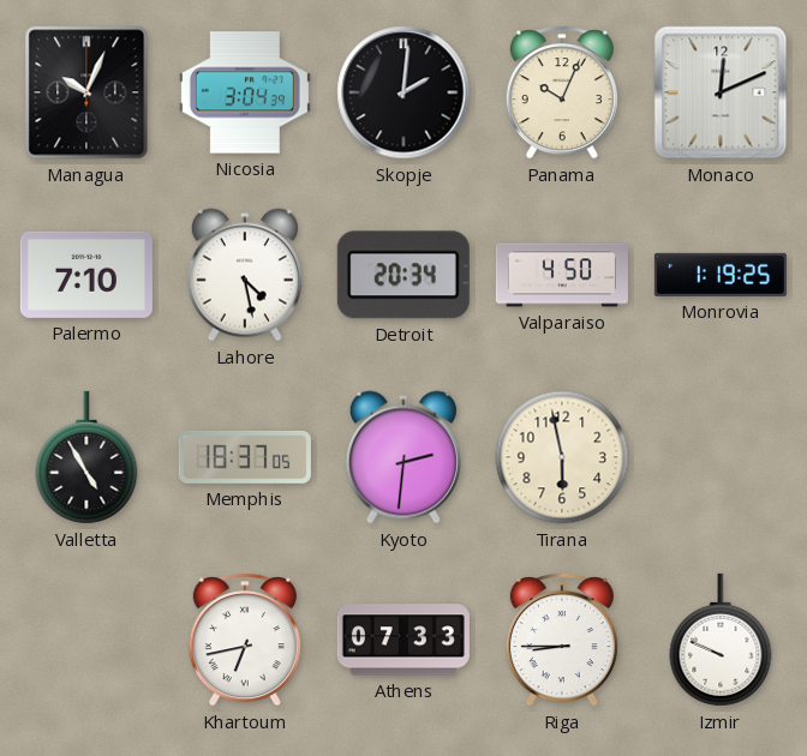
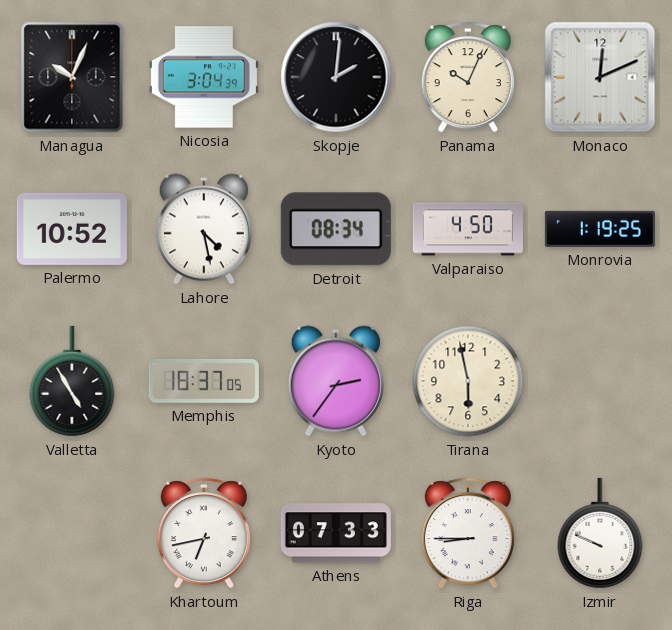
Palermo: 7:10 -> 10:52 (72, 229)
Detroit: 20:34 -> 08:34 (336, 229)
Kyoto: 2:31 -> 2:36 (336, 381)
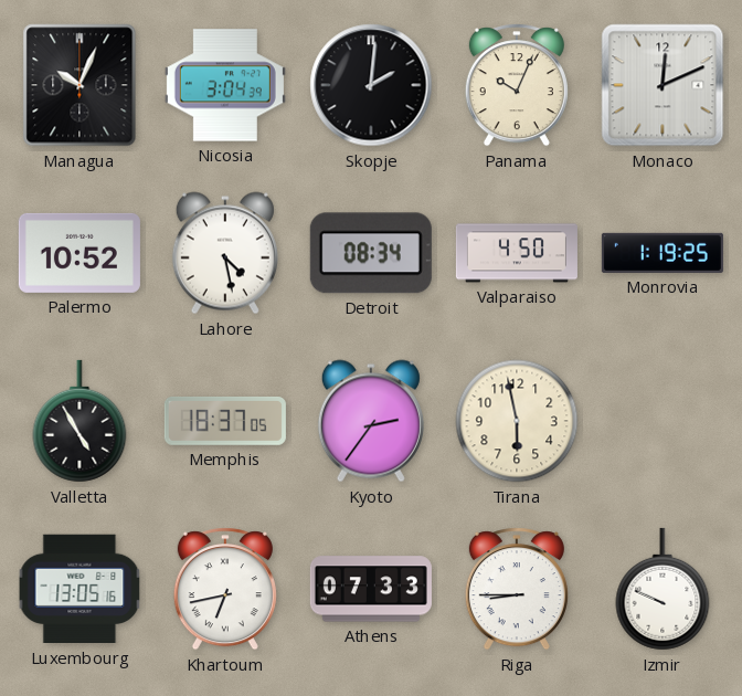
Luxembourg: none -> 13:05 (79, 589)
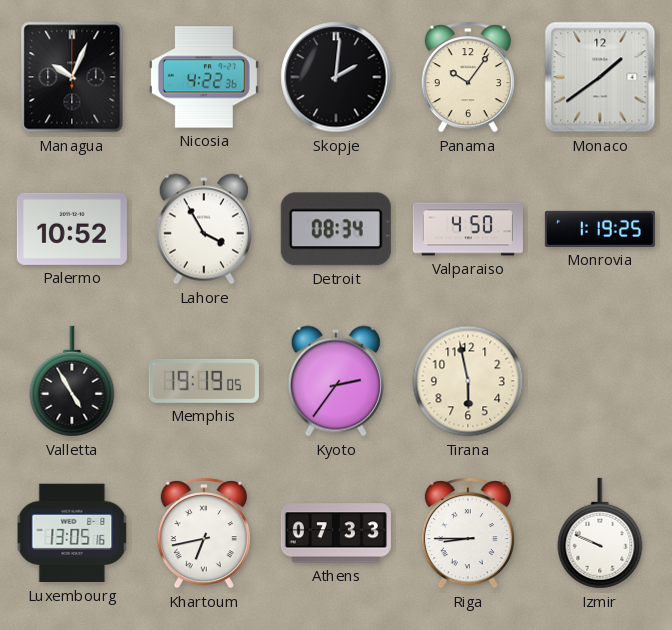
Nicosia: 3:04 -> 4:22 (204, 77)
Panama: 10:04 -> 10:06 (468, 77)
Monaco: 12:11 -> 1:39 (600, 77)
Lahore: 4:28 -> 3:55 (204, 229)
Memphis: 18:37 -> 19:19 (204, 381)
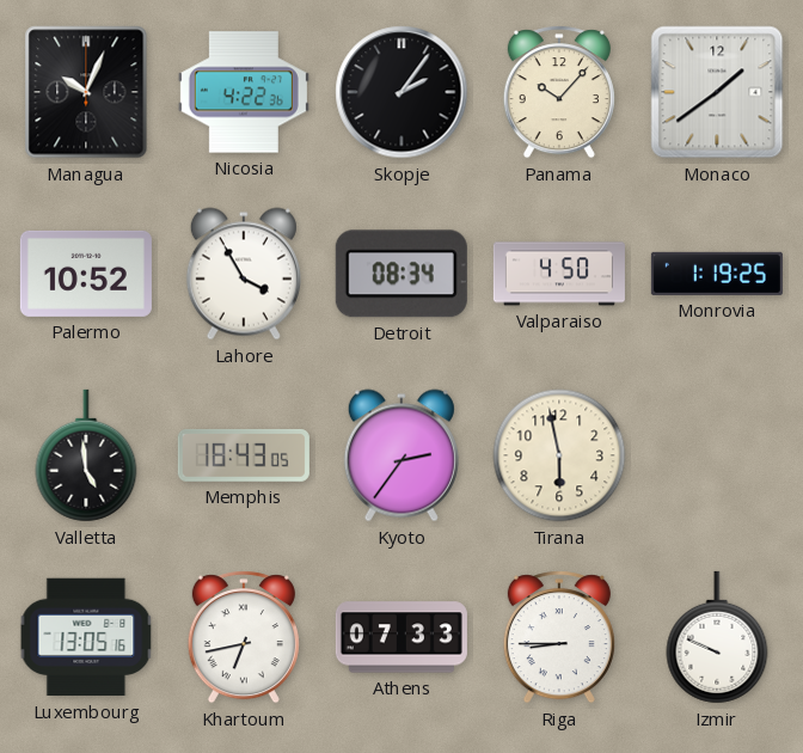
Skopje: 2:01 -> 2:06 (401, 92)
Panama: 10:06 -> 10:07 (559, 92)
Valletta: 4:55 -> 4:59 (86, 455)
Memphis: 19:19 -> 18:43 (244, 455)
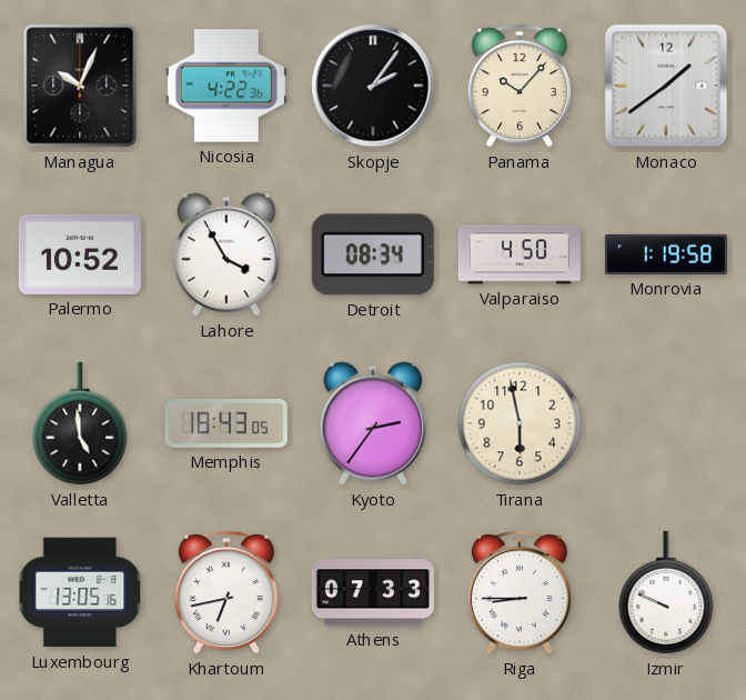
Monrovia: 1:19:25 -> 1:19:58 (666, 254)
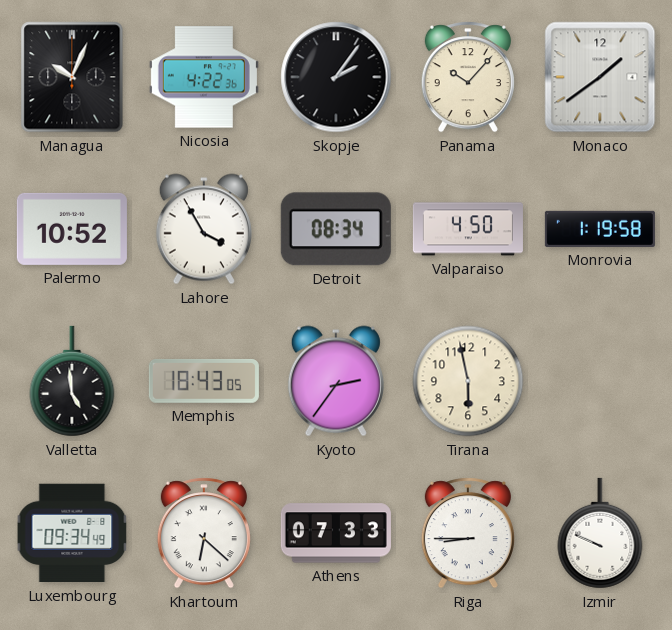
Luxembourg: 13:05 -> 09:34 (72, 533)
Khartoum: 6:43 -> 6:22 (204, 533)
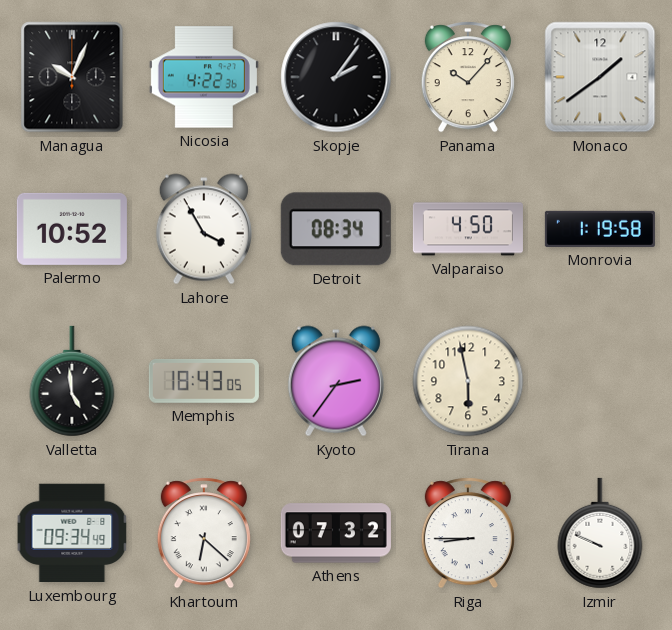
Athens: 07:33 -> 07:32 (336, 533)
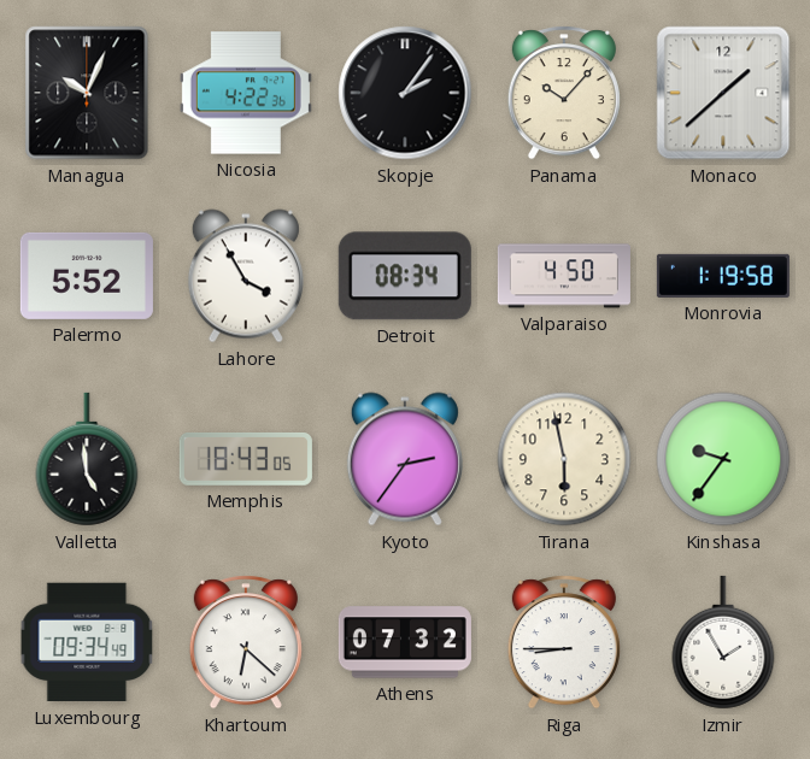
Monaco: 1:39 -> 1:38 (723, 93)
Palermo: 10:52 -> 5:52 (87, 276)
Kinshasa: none -> 9:36 (723, 459)
Izmir: 9:49 -> 1:55 (723, 642)
